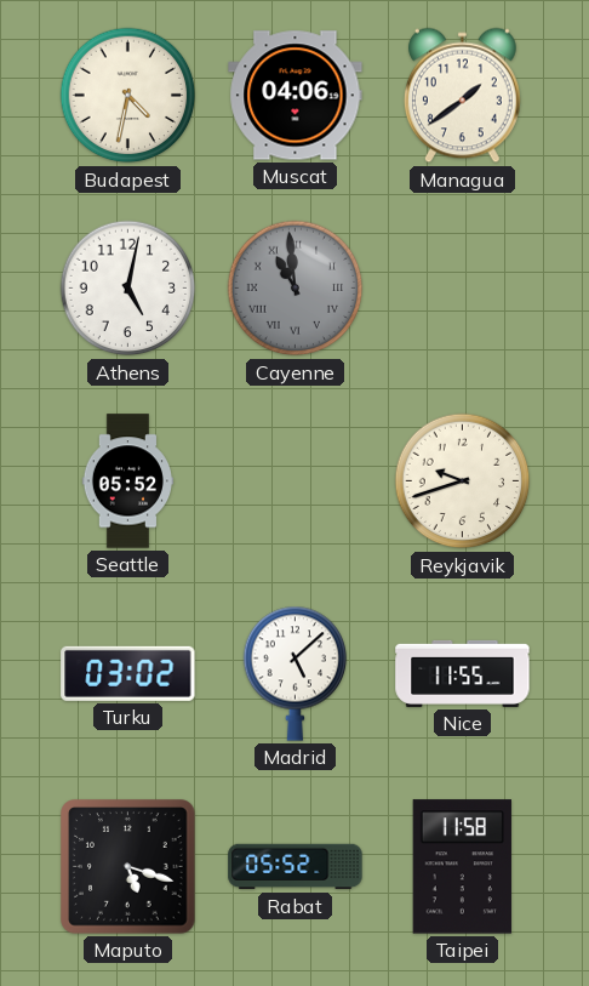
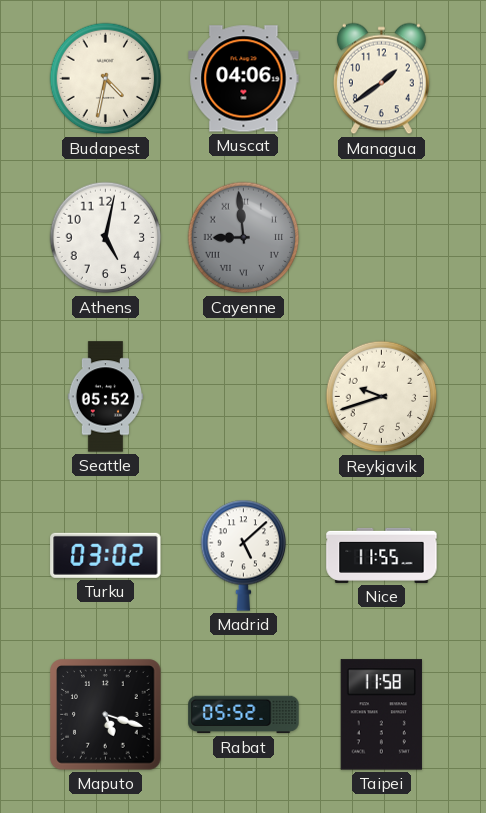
Cayenne: 10:59 -> 8:59 (244, 238)
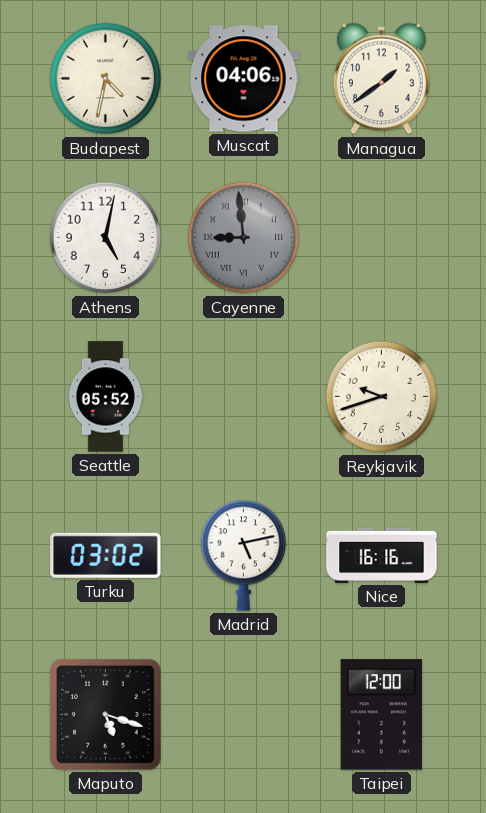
Madrid: 5:08 -> 5:13 (244, 555)
Nice: 11:55 -> 16:16 (382, 555)
Rabat: 05:52 -> none (244, 715)
Taipei: 11:58 -> 12:00 (381, 715)
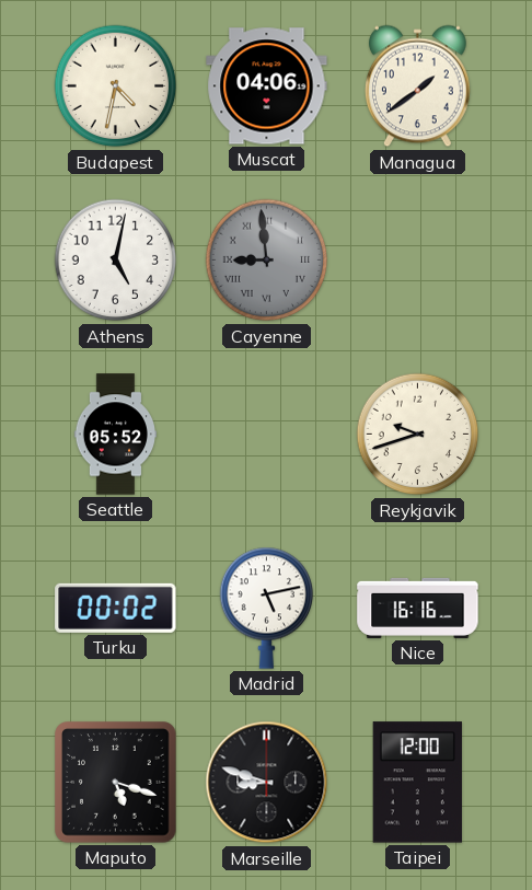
Turku: 03:02 -> 00:02 (116, 608)
Marseille: none -> 8:48 (267, 783)
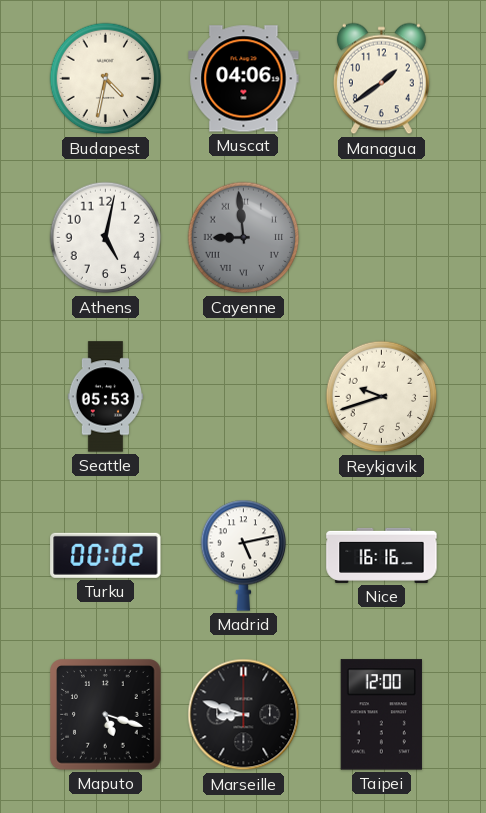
Seattle: 05:52 -> 05:53 (105, 397)
